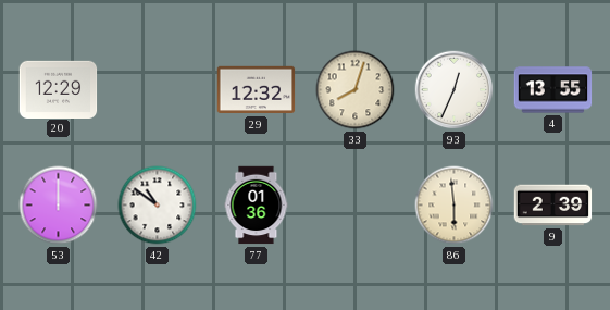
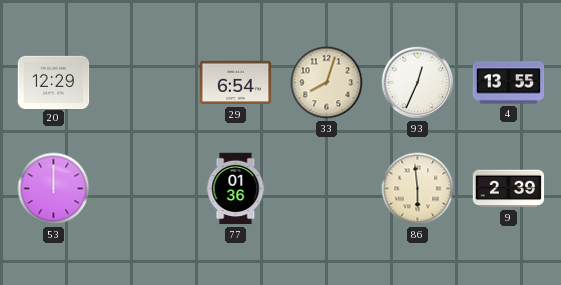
29: 12:32 -> 6:54 (236, 83)
42: 10:51 -> none (158, 206)
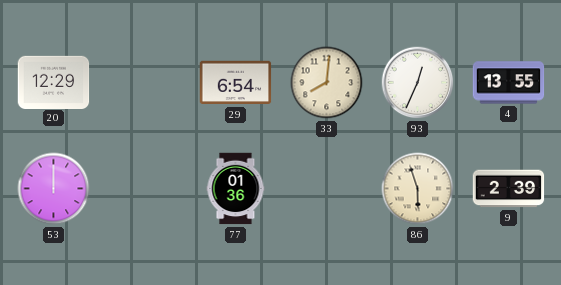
33: 8:03 -> 8:01 (327, 83)
86: 5:59 -> 5:57 (418, 189)
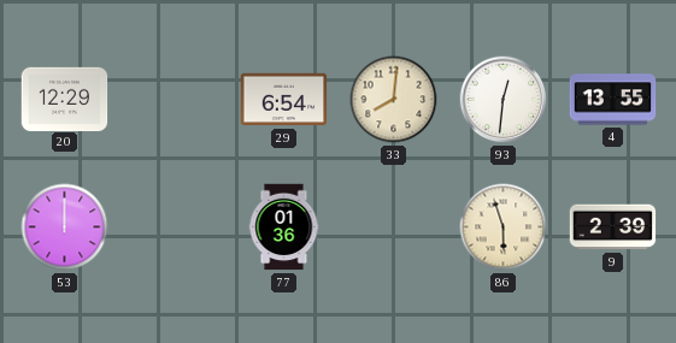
93: 12:34 -> 12:31 (504, 100)
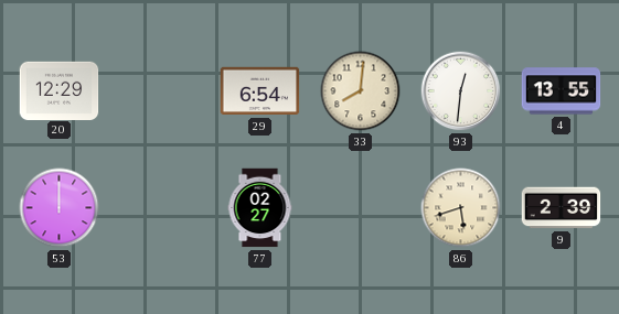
77: 01:36 -> 02:27 (260, 208)
86: 5:57 -> 5:42 (461, 208)
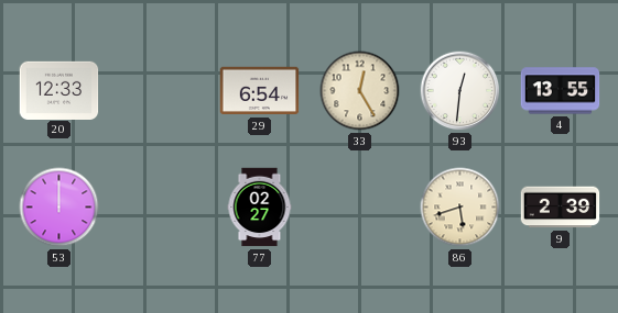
20: 12:29 -> 12:33 (59, 90)
33: 8:01 -> 12:25 (360, 91)
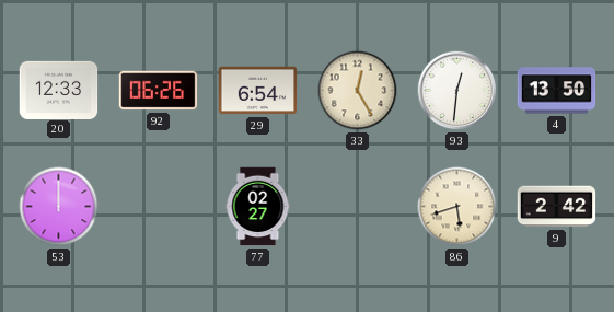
92: none -> 06:26 (159, 91)
4: 13:55 -> 13:50 (557, 91)
9: 2:39 -> 2:42 (557, 207)
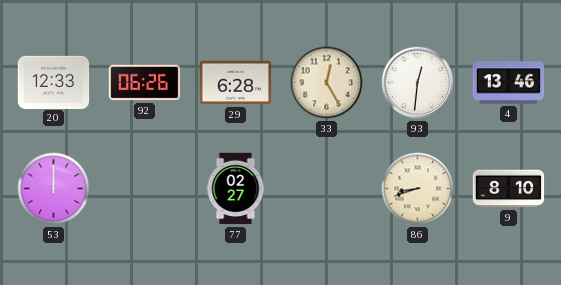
29: 6:54 -> 6:28 (236, 83)
4: 13:50 -> 13:46 (509, 83)
86: 5:42 -> 8:42 (418, 189)
9: 2:42 -> 8:10 (509, 189)
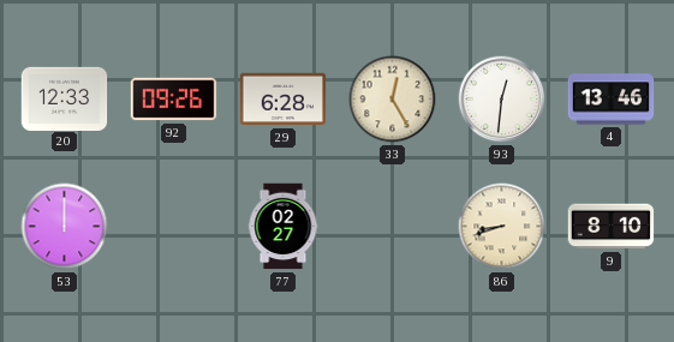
92: 06:26 -> 09:26 (174, 100)
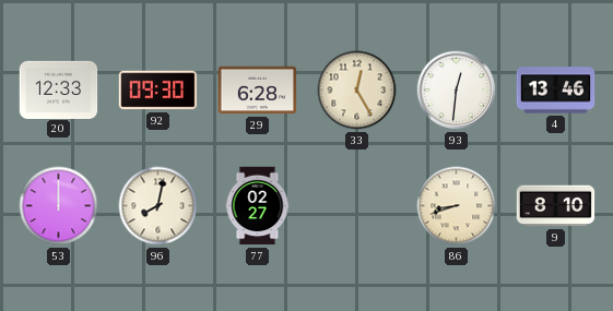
92: 09:26 -> 09:30 (158, 91)
96: none -> 8:02 (158, 206)
